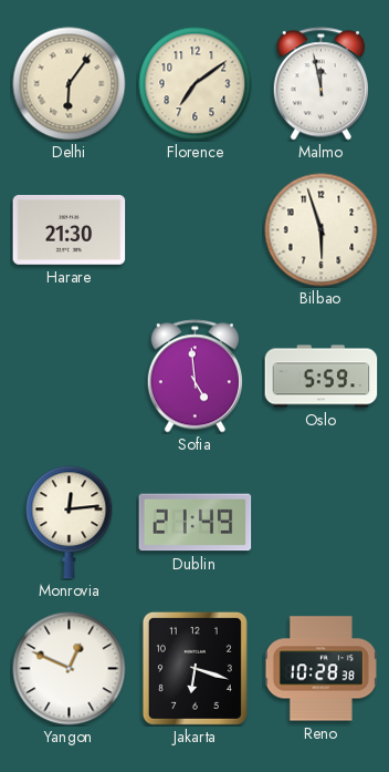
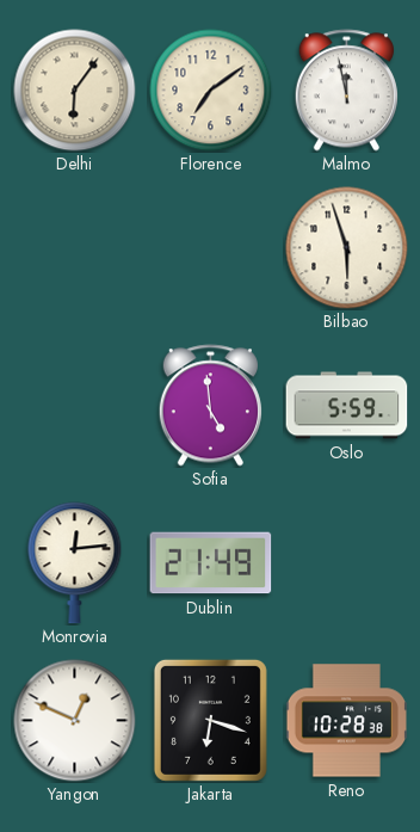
Harare: 21:30 -> none (70, 230)
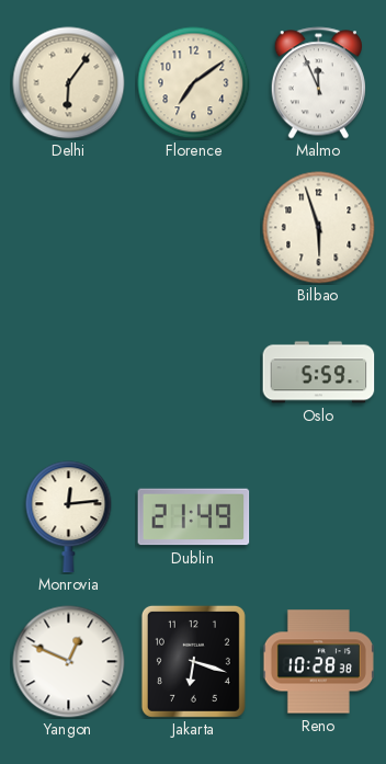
Malmo: 11:58 -> 11:56 (318, 83)
Sofia: 4:59 -> none (210, 406)
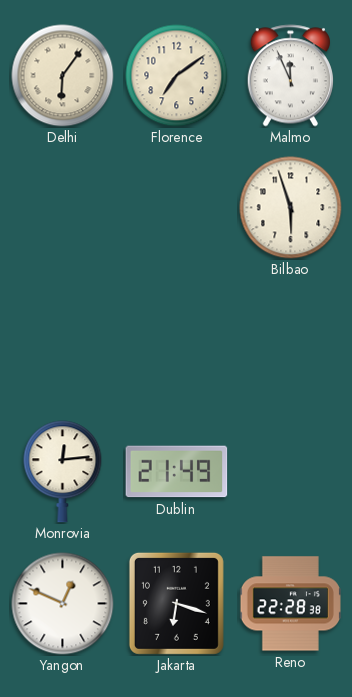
Oslo: 5:59 -> none (319, 373)
Reno: 10:28 -> 22:28 (290, 604)
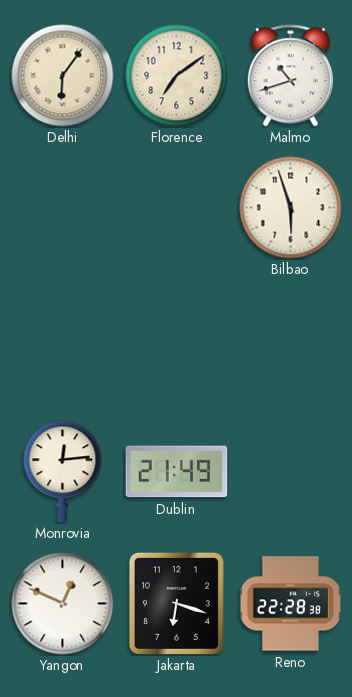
Malmo: 11:56 -> 10:42 (290, 76)
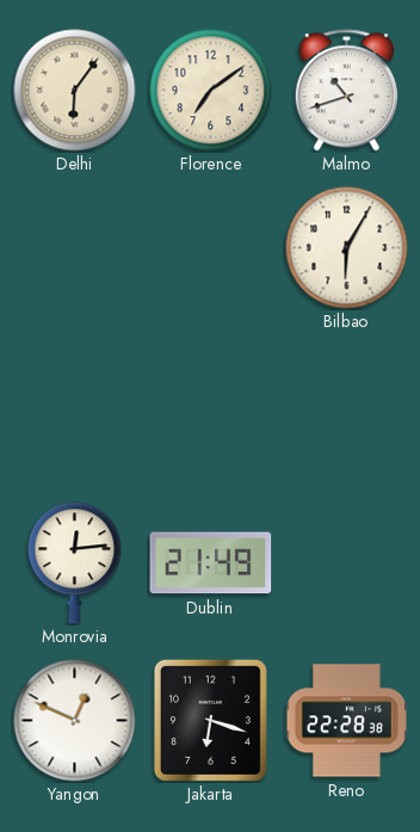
Bilbao: 5:57 -> 6:05 (347, 248)
